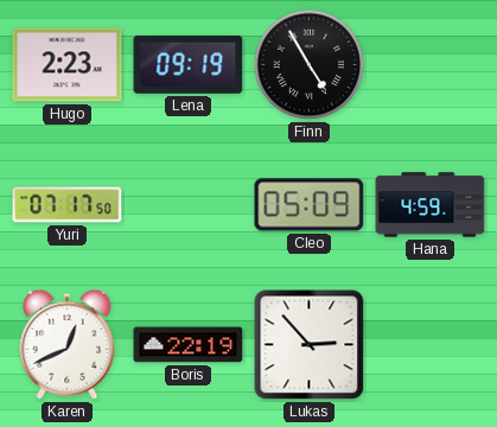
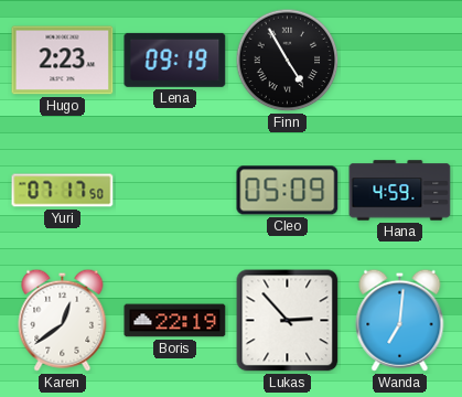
Karen: 12:41 -> 12:39 (63, 320)
Wanda: none -> 7:01 (400, 320)
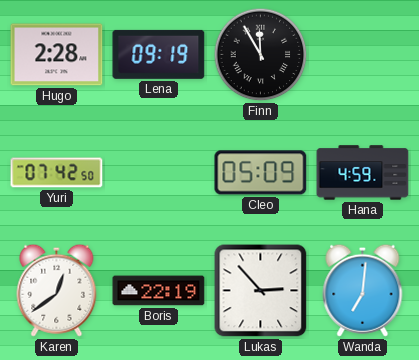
Hugo: 2:23 -> 2:28 (57, 55)
Finn: 4:55 -> 11:55 (261, 55)
Yuri: 07:17 -> 07:42 (57, 173)
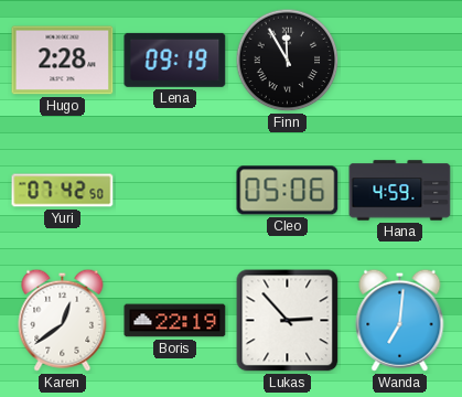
Cleo: 05:09 -> 05:06 (288, 191)
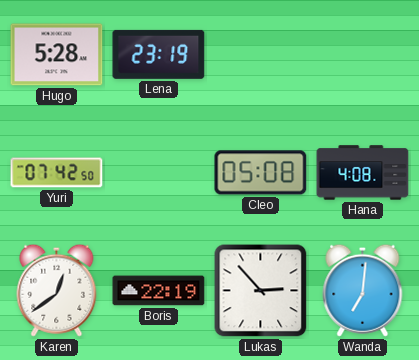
Hugo: 2:28 -> 5:28 (57, 55)
Lena: 09:19 -> 23:19 (159, 54)
Finn: 11:55 -> none (288, 61)
Cleo: 05:06 -> 05:08 (261, 173)
Hana: 4:59 -> 4:08 (363, 173)
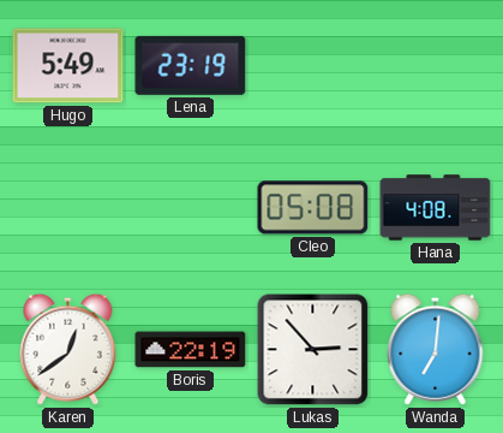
Hugo: 5:28 -> 5:49 (68, 66)
Yuri: 07:42 -> none (57, 173)
